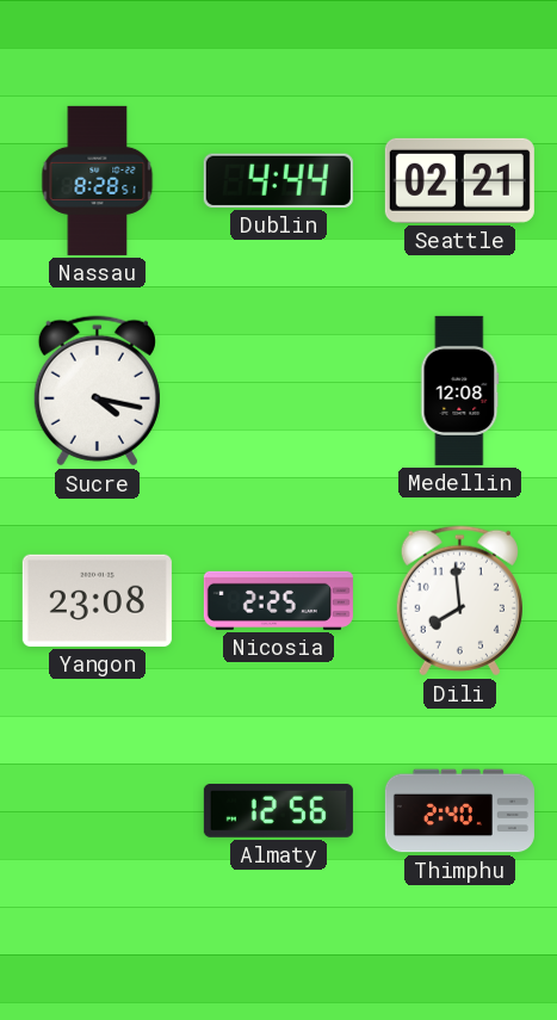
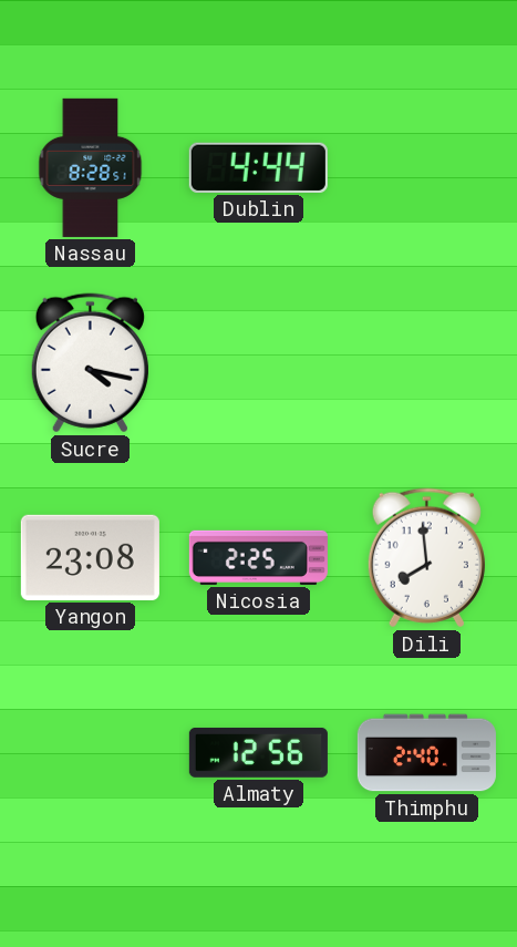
Seattle: 02:21 -> none (459, 180)
Medellin: 12:08 -> none (460, 390)
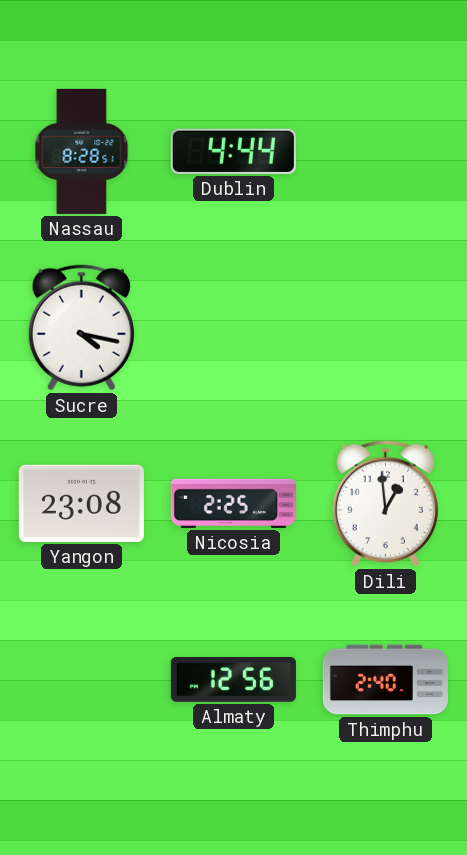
Dili: 7:59 -> 12:59 (385, 504)
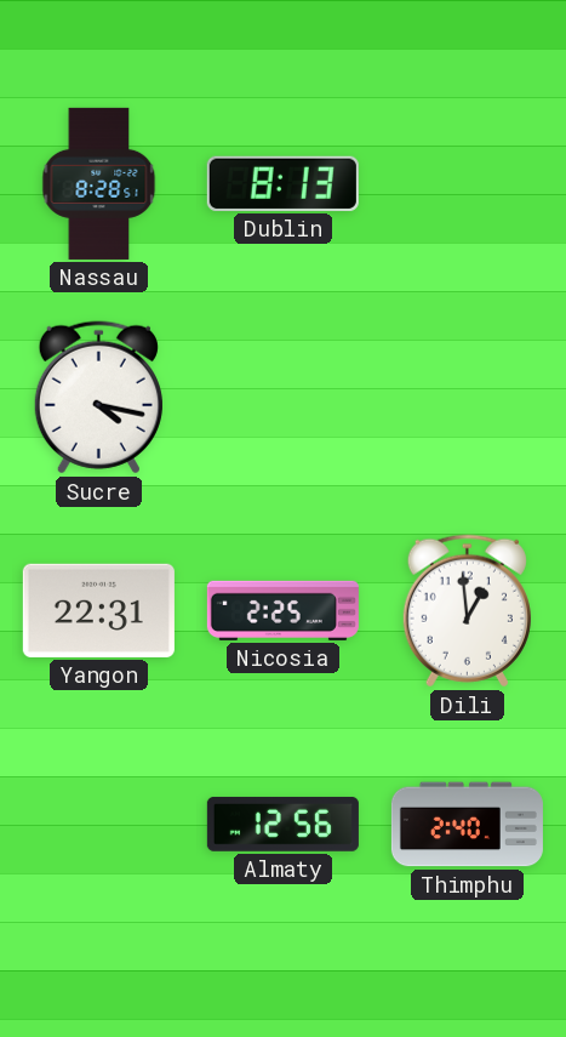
Dublin: 4:44 -> 8:13 (282, 183)
Yangon: 23:08 -> 22:31 (98, 610)
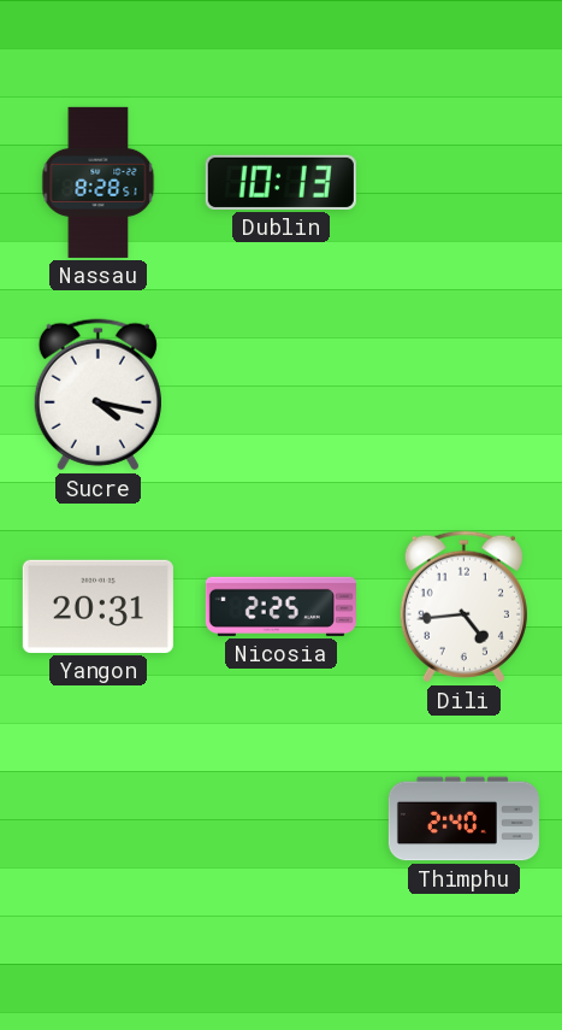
Dublin: 8:13 -> 10:13 (280, 182)
Yangon: 22:31 -> 20:31 (97, 606)
Dili: 12:59 -> 4:44 (463, 607)
Almaty: 12:56 -> none (282, 824)
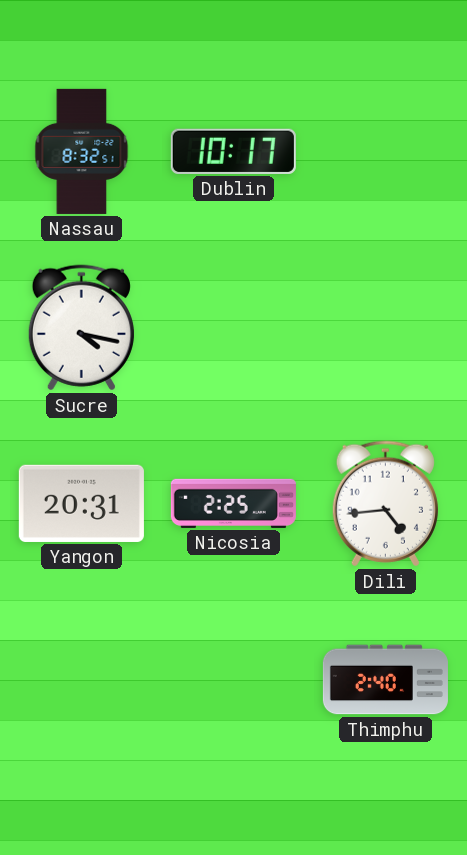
Nassau: 8:28 -> 8:32 (82, 151)
Dublin: 10:13 -> 10:17 (233, 151)
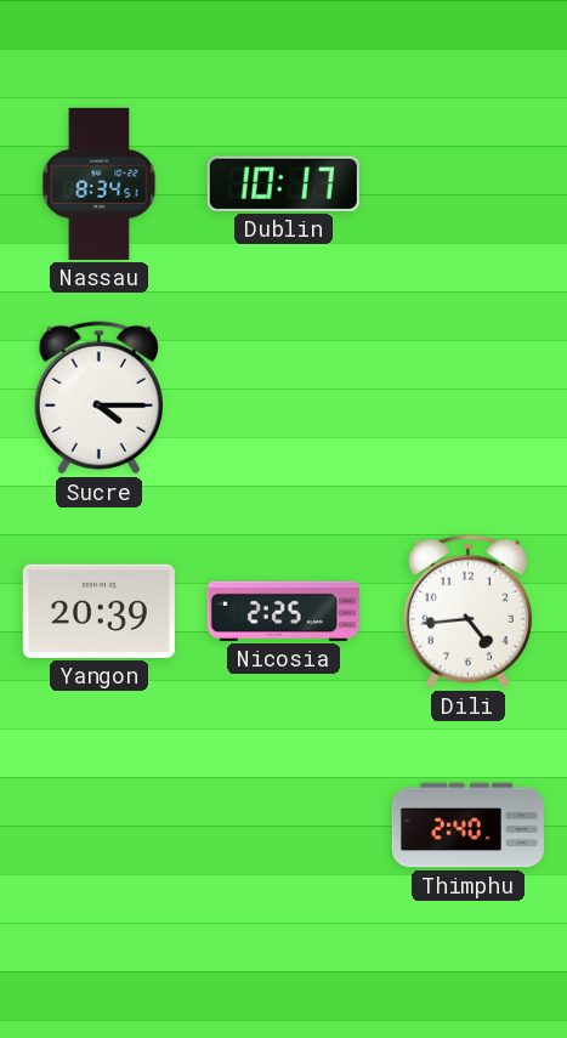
Nassau: 8:32 -> 8:34 (100, 183)
Sucre: 4:17 -> 4:15 (98, 398)
Yangon: 20:31 -> 20:39 (98, 611)
